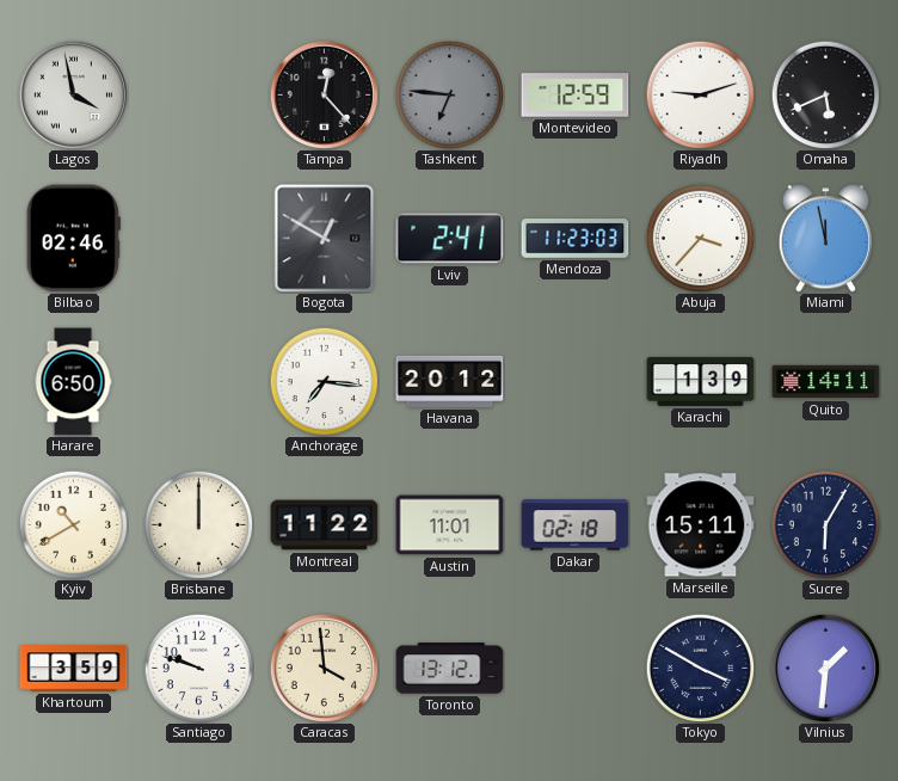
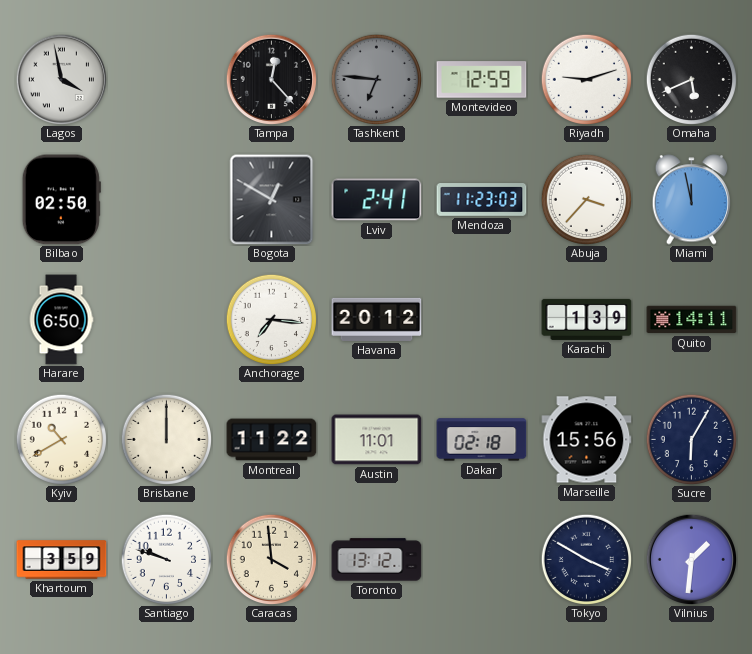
Bilbao: 02:46 -> 02:50 (61, 200)
Marseille: 15:11 -> 15:56 (587, 440)
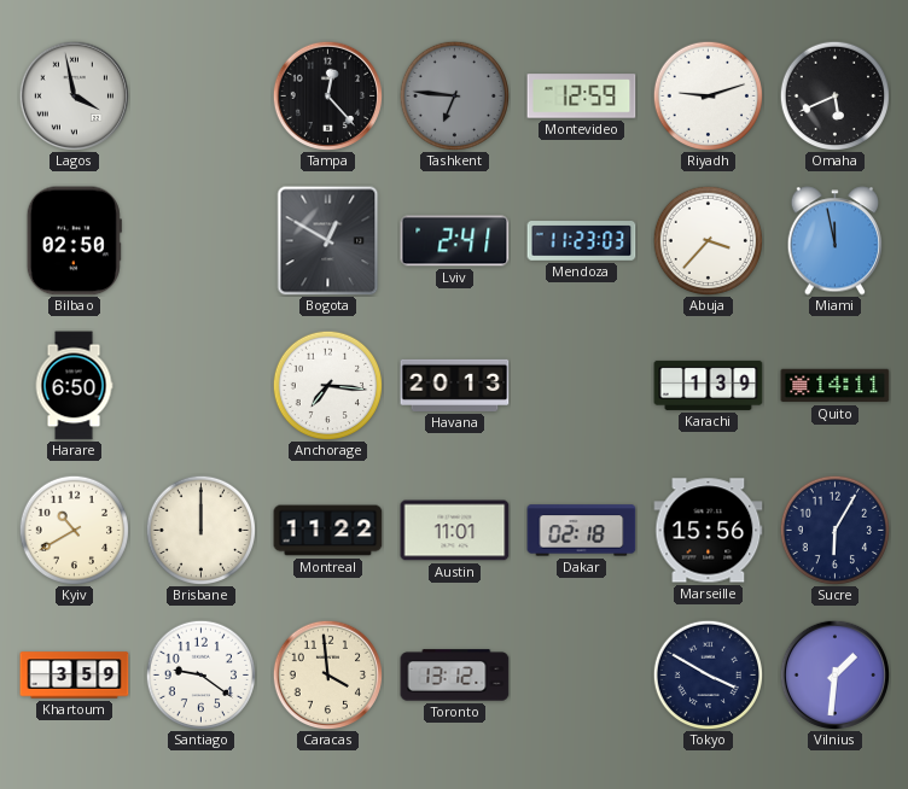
Havana: 20:12 -> 20:13 (455, 385)
Santiago: 9:48 -> 9:21 (200, 674)
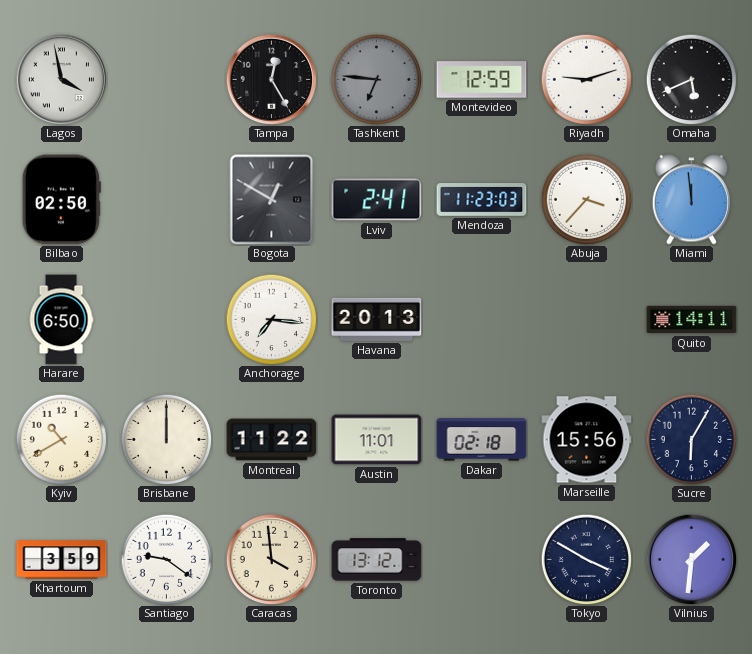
Tampa: 12:23 -> 12:25 (271, 79)
Miami: 11:58 -> 11:59 (691, 200)
Karachi: 1:39 -> none (709, 385)
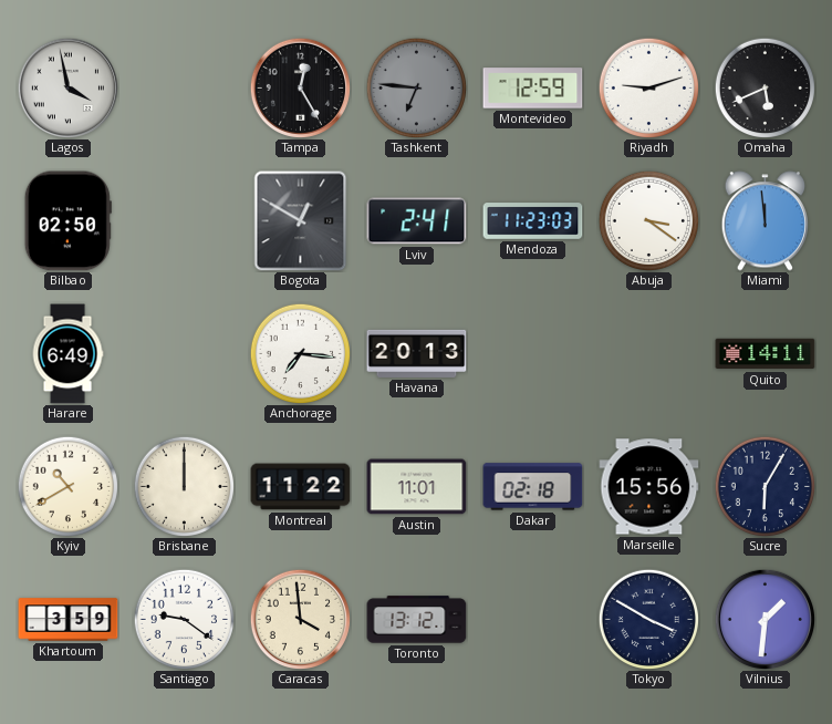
Abuja: 3:37 -> 3:21 (648, 220)
Harare: 6:50 -> 6:49 (67, 354)
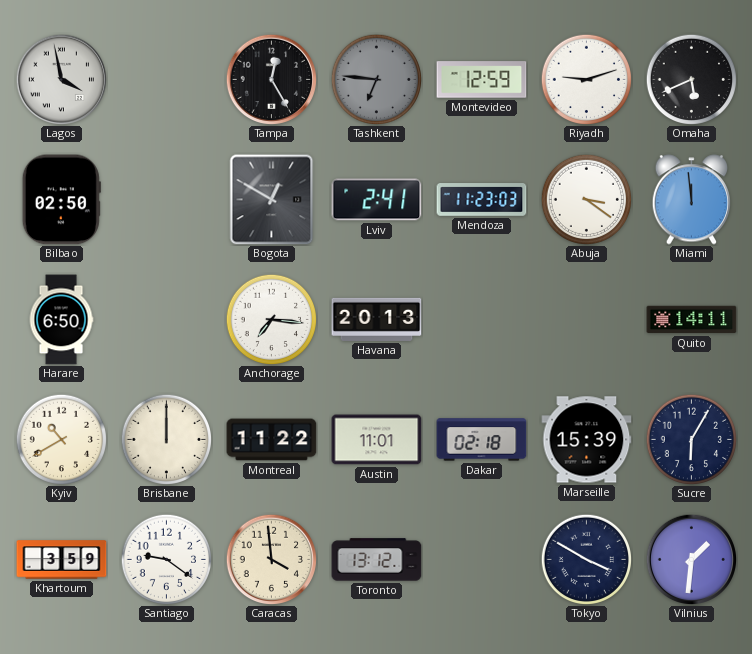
Harare: 6:49 -> 6:50 (61, 320)
Marseille: 15:56 -> 15:39 (587, 440)
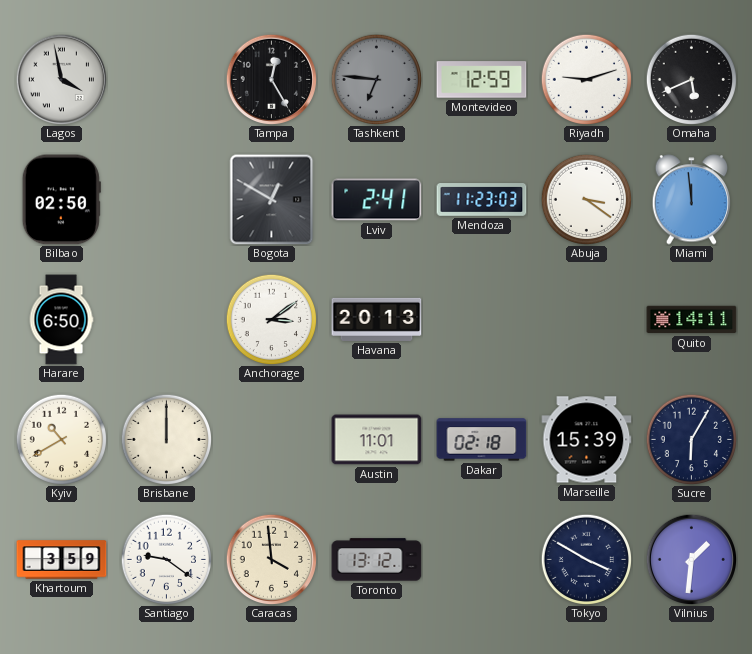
Anchorage: 7:16 -> 3:09 (271, 319)
Montreal: 11:22 -> none (272, 440)
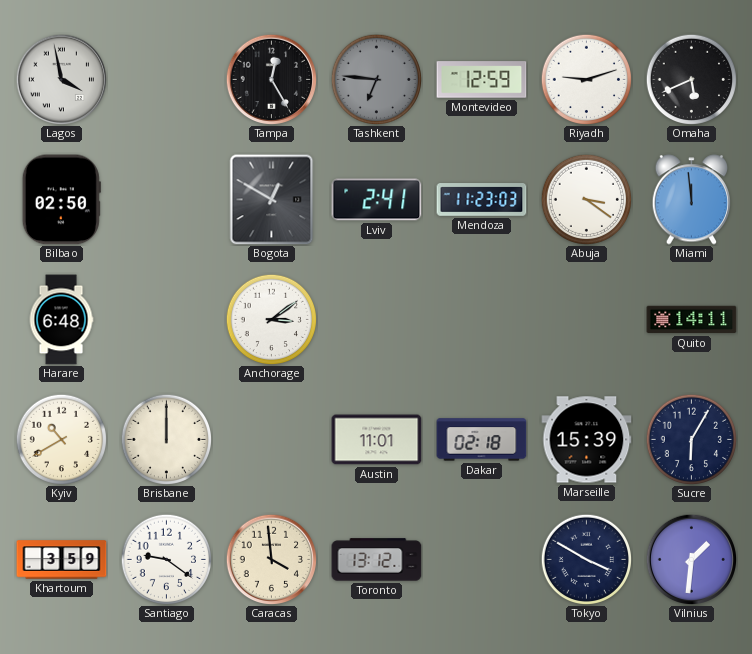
Harare: 6:50 -> 6:48 (61, 320)
Havana: 20:13 -> none (377, 319)
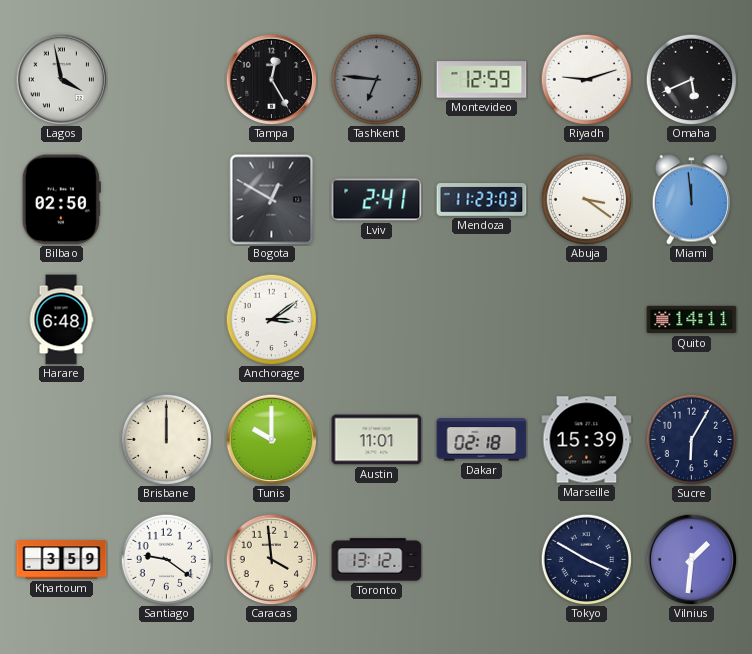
Kyiv: 10:40 -> none (61, 439)
Tunis: none -> 10:00 (271, 439)
